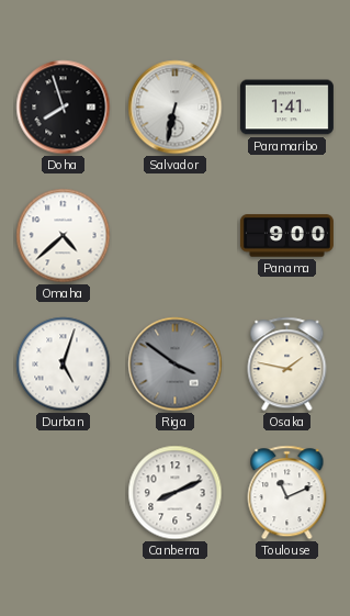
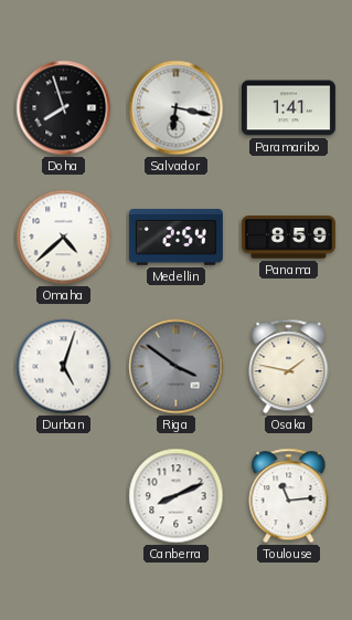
Salvador: 6:32 -> 6:17 (177, 108)
Medellin: none -> 2:54 (175, 238)
Panama: 9:00 -> 8:59 (288, 238)
Toulouse: 11:11 -> 11:14 (289, 496)
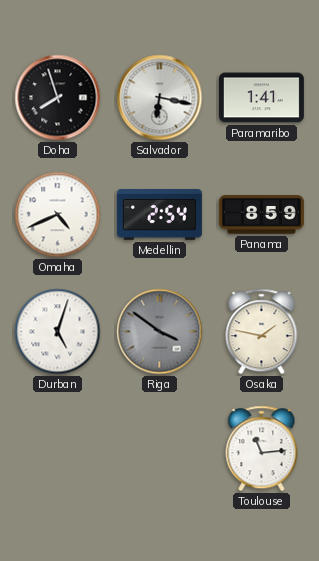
Omaha: 4:38 -> 4:41 (58, 215)
Canberra: 8:11 -> none (177, 496)
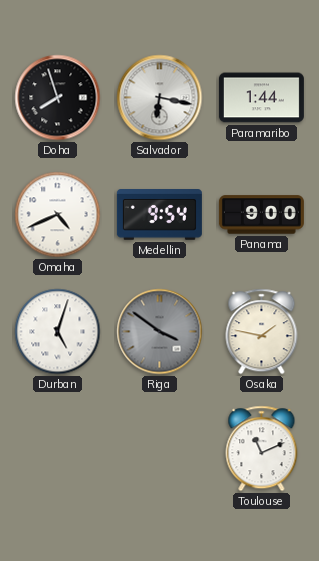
Paramaribo: 1:41 -> 1:44 (261, 98)
Medellin: 2:54 -> 9:54 (159, 215)
Panama: 8:59 -> 9:00 (261, 215)
Toulouse: 11:14 -> 11:11 (262, 449)
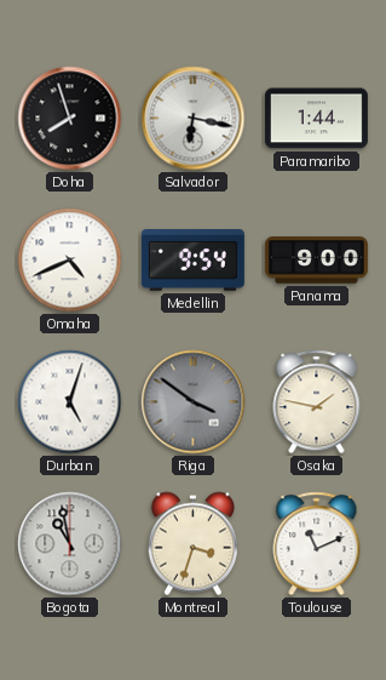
Bogota: none -> 10:58 (70, 544)
Montreal: none -> 3:33 (192, 544)
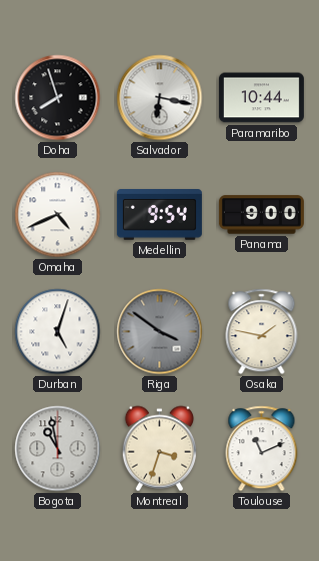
Paramaribo: 1:44 -> 10:44 (261, 98)
